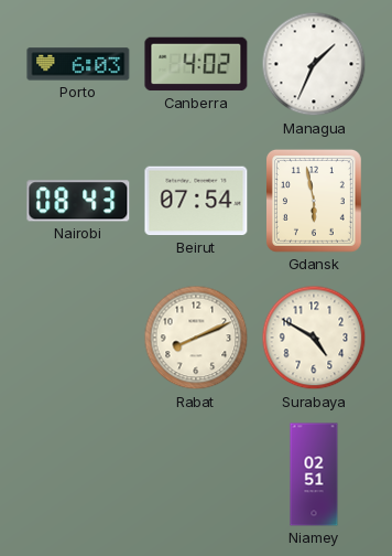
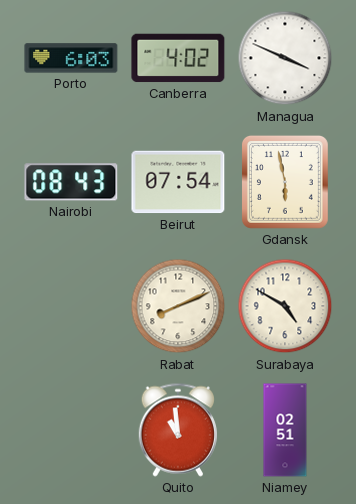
Managua: 1:34 -> 3:49 (285, 58)
Quito: none -> 10:59 (177, 430)
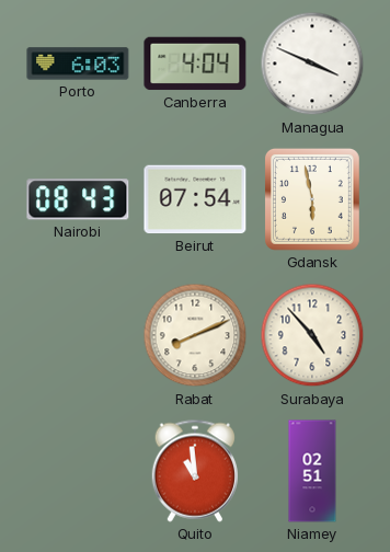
Canberra: 4:02 -> 4:04 (195, 64)
Surabaya: 4:50 -> 4:53 (312, 335)
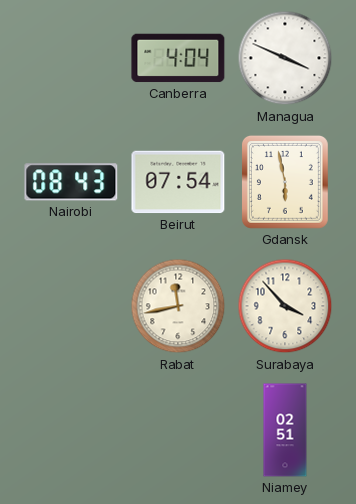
Porto: 6:03 -> none (78, 64)
Rabat: 8:11 -> 11:43 (178, 306)
Surabaya: 4:53 -> 3:53 (285, 306)
Quito: 10:59 -> none (194, 471)
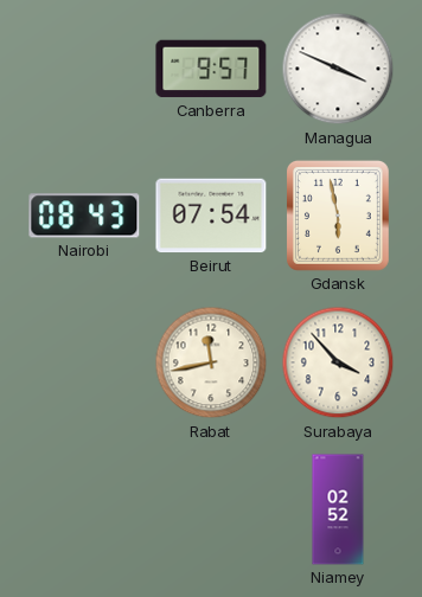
Canberra: 4:04 -> 9:57 (211, 69)
Niamey: 02:51 -> 02:52 (338, 509)
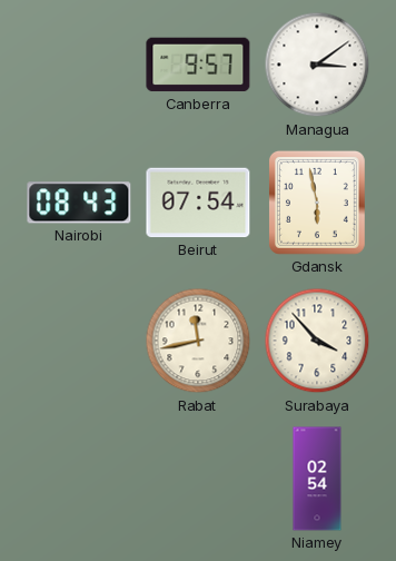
Managua: 3:49 -> 3:09 (317, 65)
Niamey: 02:52 -> 02:54 (317, 479)
